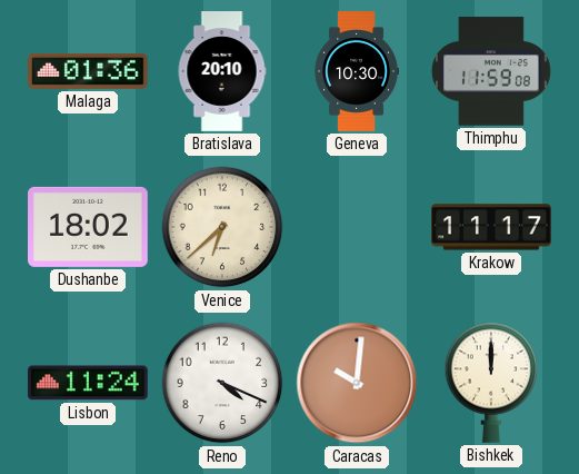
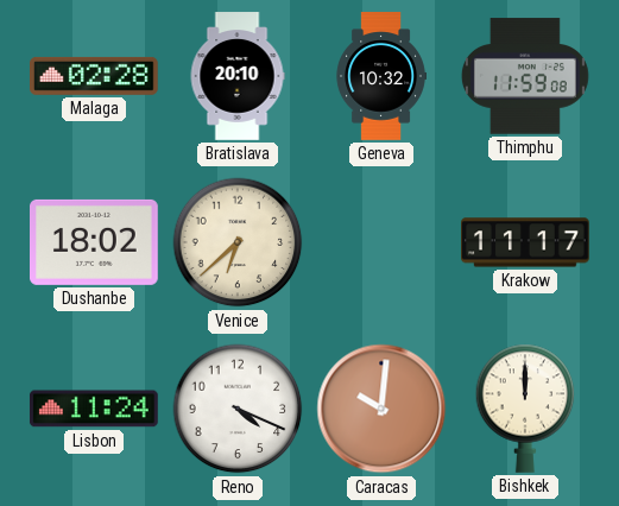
Malaga: 01:36 -> 02:28 (95, 76)
Geneva: 10:30 -> 10:32 (381, 76)
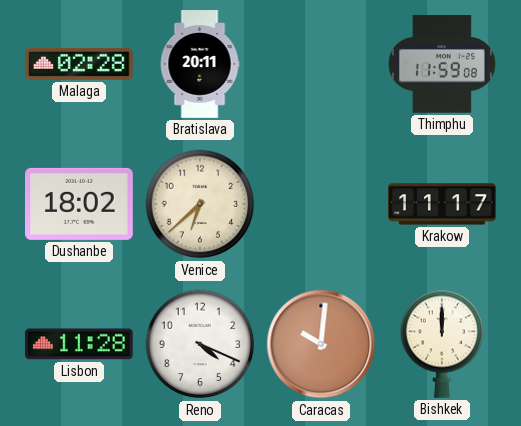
Bratislava: 20:10 -> 20:11 (200, 64)
Geneva: 10:32 -> none (381, 76)
Lisbon: 11:24 -> 11:28 (79, 344)
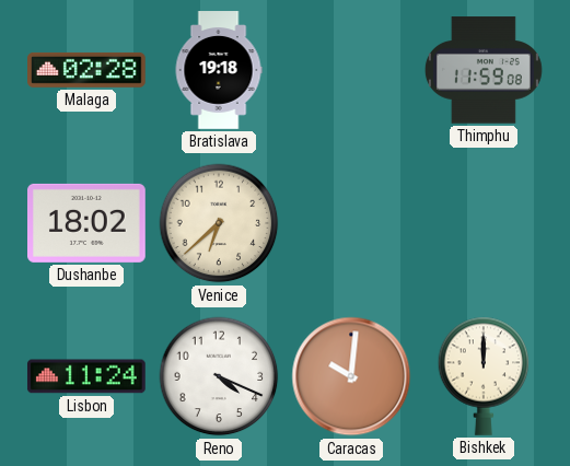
Bratislava: 20:11 -> 19:18 (219, 70)
Krakow: 11:17 -> none (443, 204)
Lisbon: 11:28 -> 11:24 (86, 376)
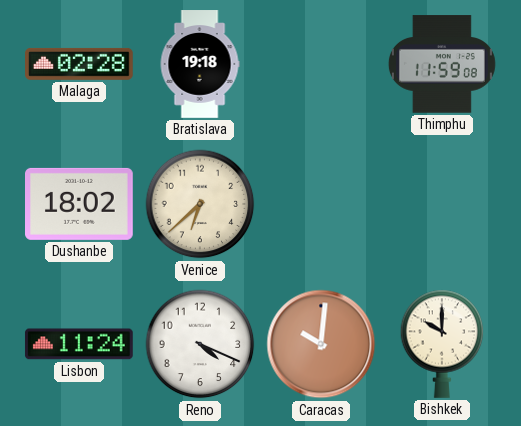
Bishkek: 12:00 -> 10:00 (442, 344)
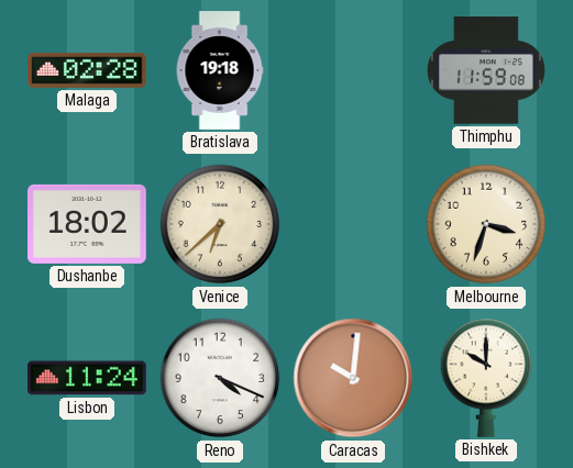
Melbourne: none -> 3:33 (486, 224)
